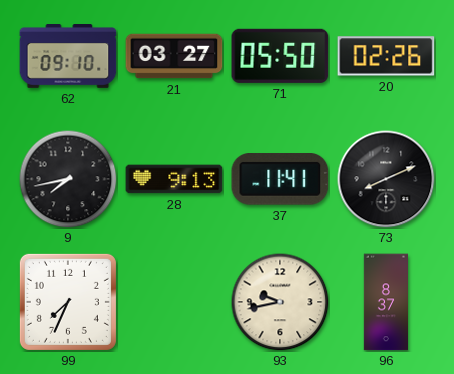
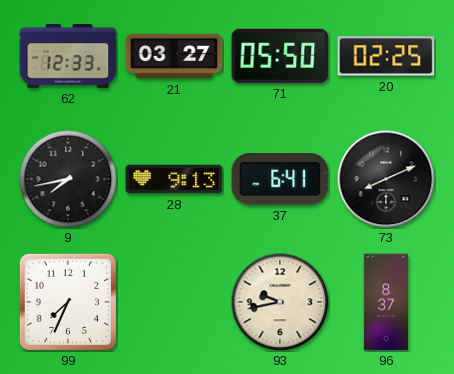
62: 09:10 -> 12:33 (68, 57)
20: 02:26 -> 02:25 (386, 56)
37: 11:41 -> 6:41 (280, 180)
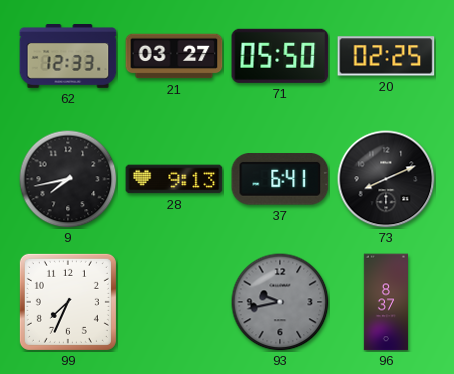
93 dial: cream -> grey (280, 302)
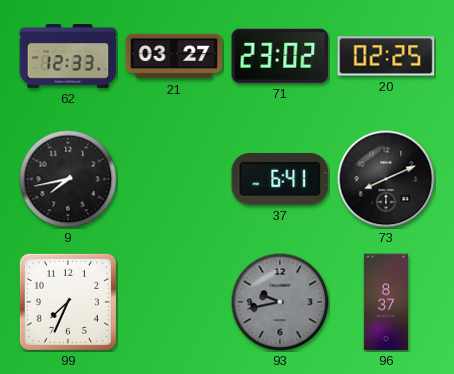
71: 05:50 -> 23:02 (280, 56)
28: 9:13 -> none (174, 179)
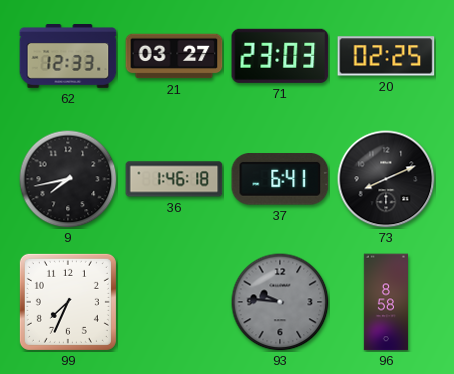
71: 23:02 -> 23:03 (280, 56)
36: none -> 1:46 (174, 179)
93: 9:43 -> 9:46 (280, 302)
96: 8:37 -> 8:58 (385, 302)
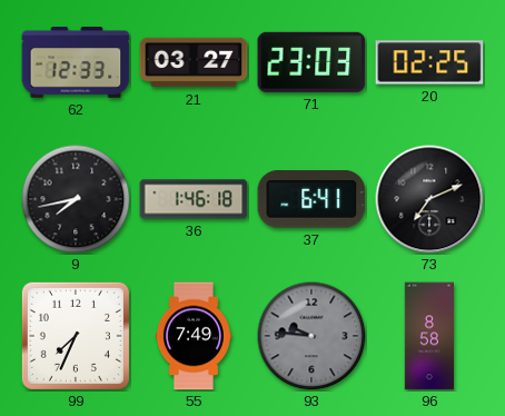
73: 8:11 -> 7:11 (429, 199)
55: none -> 7:49 (194, 336)
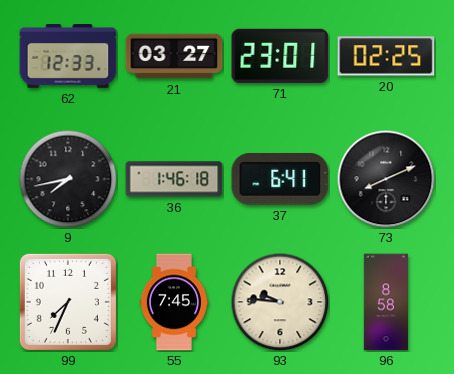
71: 23:03 -> 23:01 (280, 56)
73: 7:11 -> 8:11 (386, 179)
55: 7:49 -> 7:45 (174, 302)
93 dial: grey -> cream (280, 302)
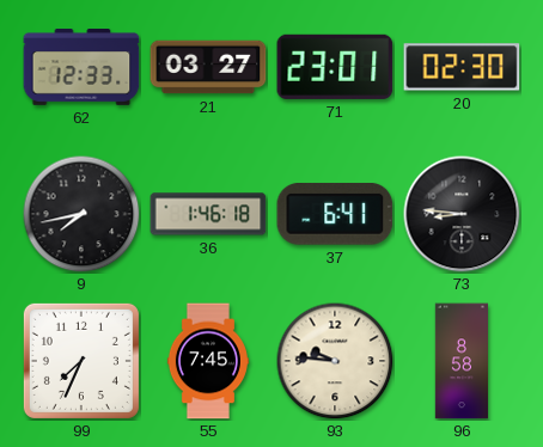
20: 02:25 -> 02:30 (462, 67)
73: 8:11 -> 8:46 (462, 214)
